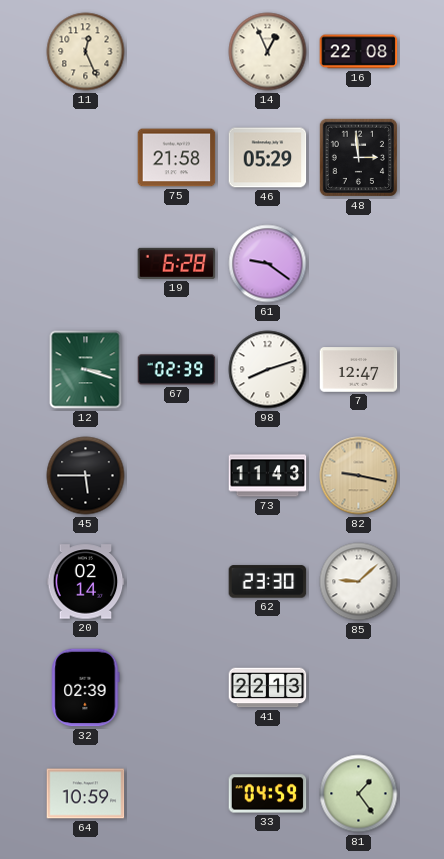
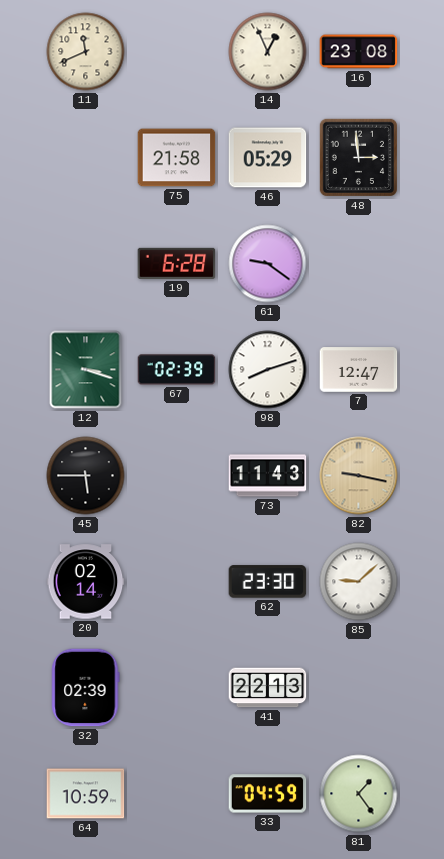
11: 12:26 -> 11:41 (86, 52)
16: 22:08 -> 23:08 (359, 52)
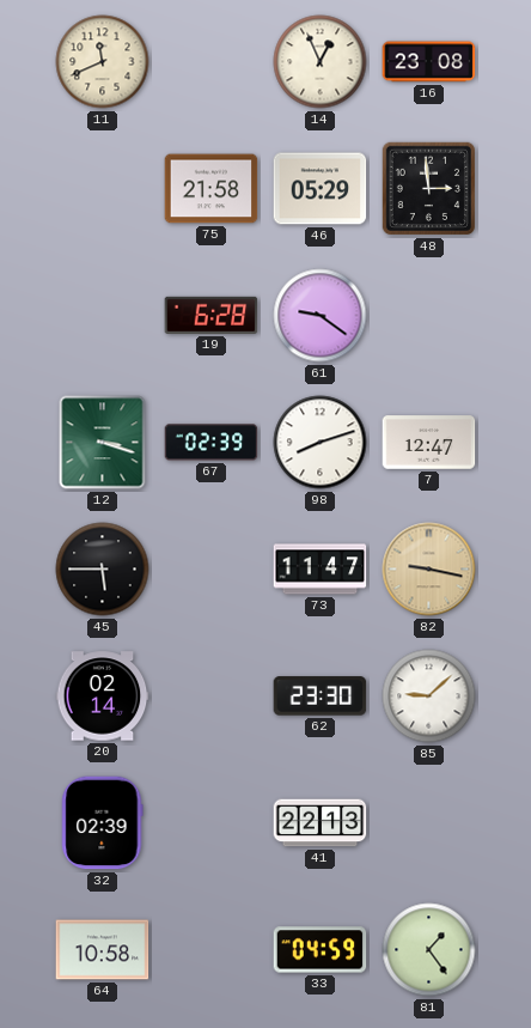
73: 11:43 -> 11:47 (321, 570)
64: 10:59 -> 10:58 (103, 950)
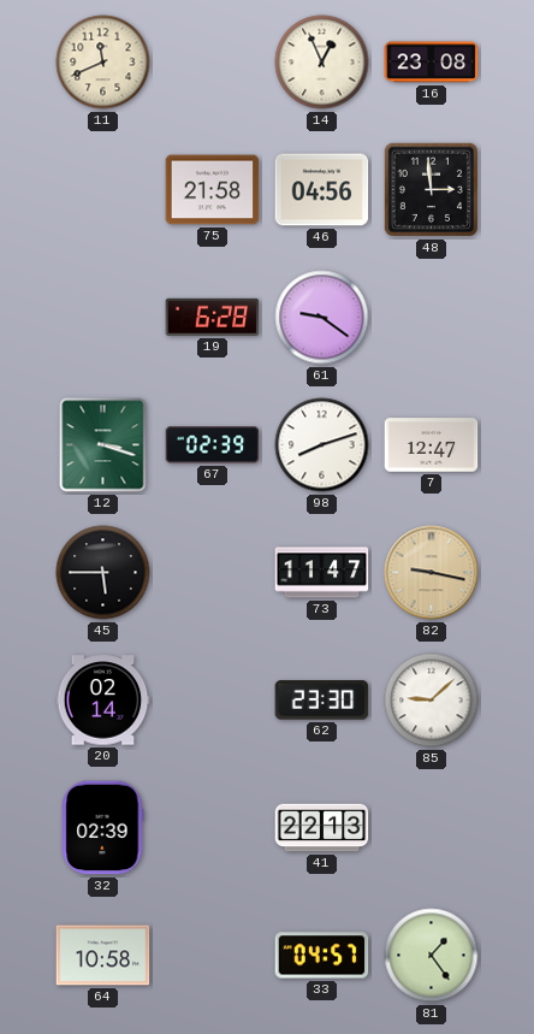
46: 05:29 -> 04:56 (322, 190)
33: 04:59 -> 04:57 (322, 956)
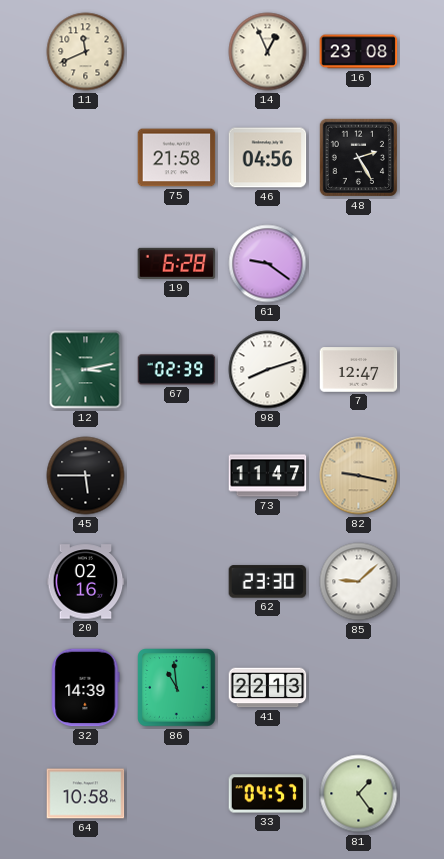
48: 2:59 -> 2:25 (358, 157)
12: 3:18 -> 3:13 (86, 370)
20: 02:14 -> 02:16 (86, 582)
32: 02:39 -> 14:39 (86, 688)
86: none -> 10:59 (177, 688)
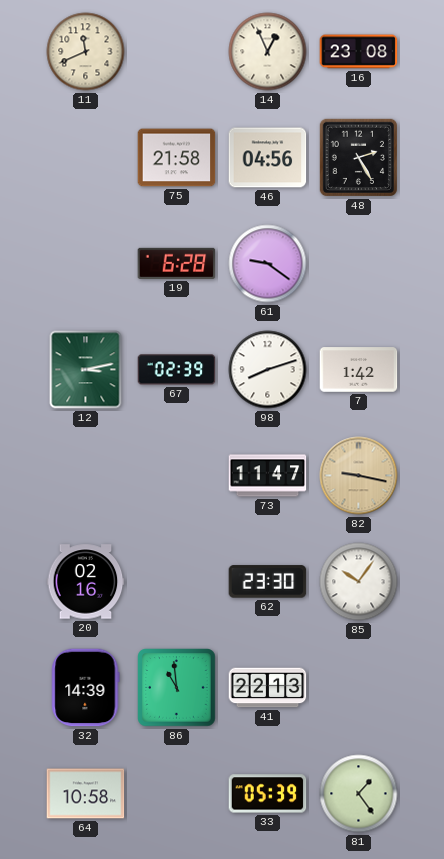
7: 12:47 -> 1:42 (359, 370)
45: 5:45 -> none (86, 476)
85: 9:08 -> 10:06 (359, 582)
33: 04:57 -> 05:39 (268, 794)
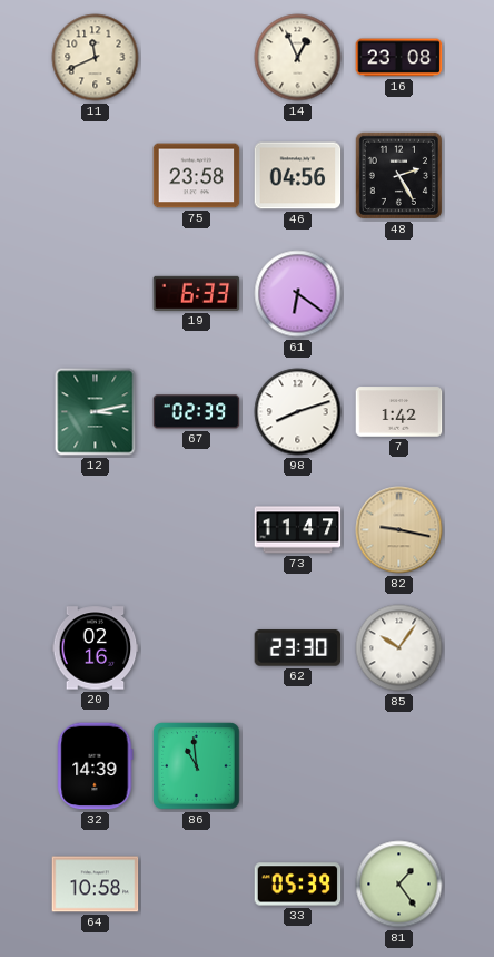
75: 21:58 -> 23:58 (197, 176)
19: 6:28 -> 6:33 (197, 293)
61: 9:21 -> 6:21 (298, 294)
41: 22:13 -> none (268, 688)
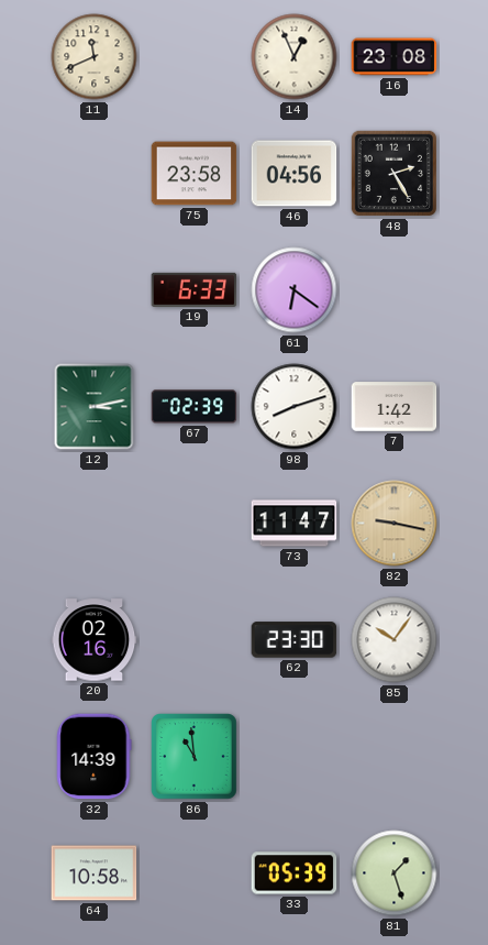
81: 1:24 -> 1:27 (395, 873)
